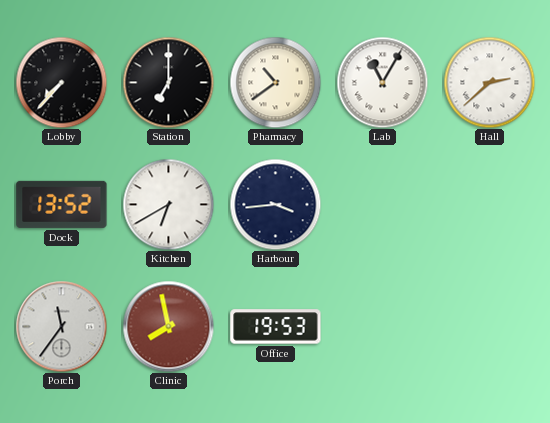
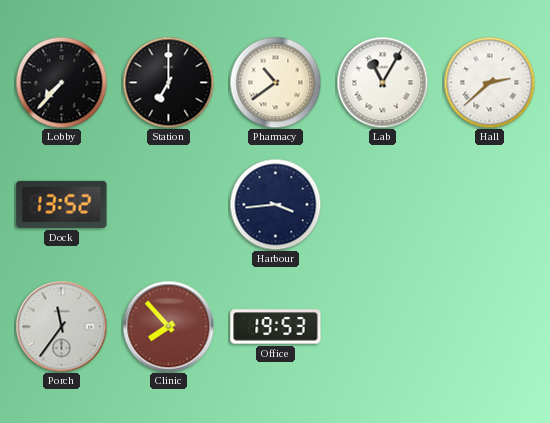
Kitchen: 6:40 -> none (168, 204)
Clinic: 7:58 -> 7:53 (168, 326)
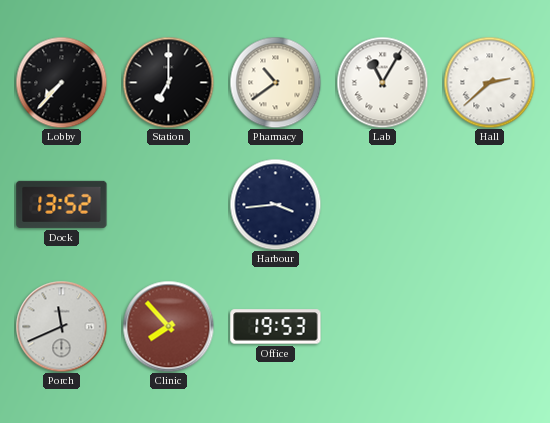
Porch: 11:36 -> 11:41 (61, 326)
